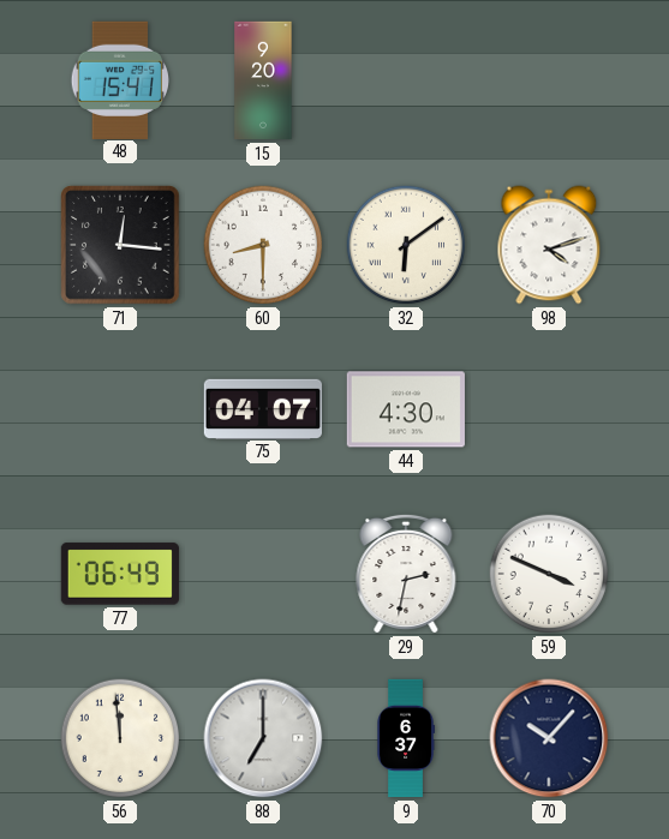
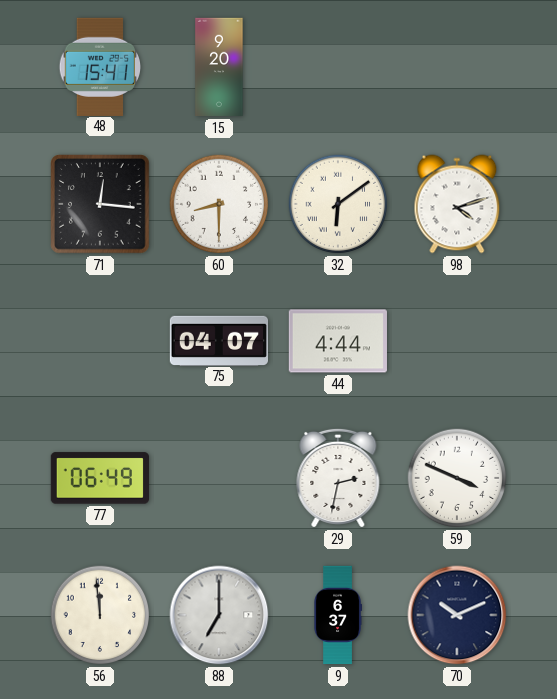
44: 4:30 -> 4:44 (338, 341)
70: 10:07 -> 10:11 (457, 615)
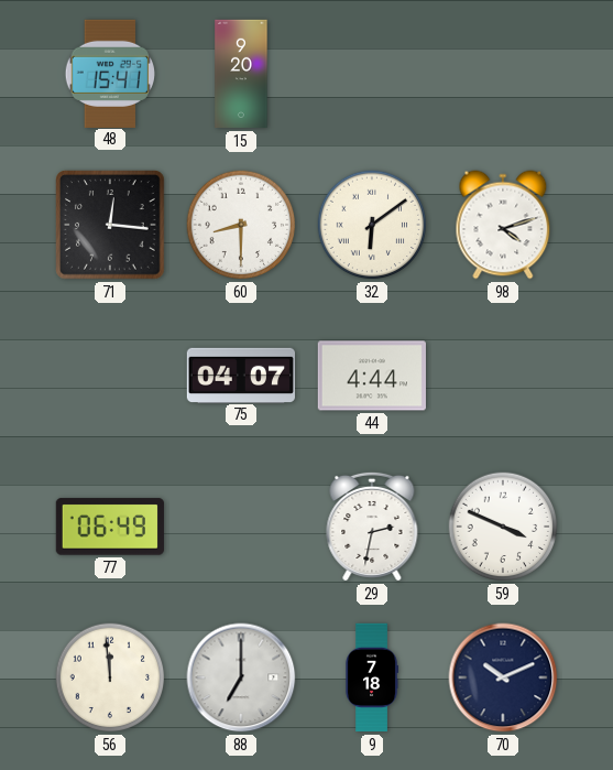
9: 6:37 -> 7:18 (371, 677)
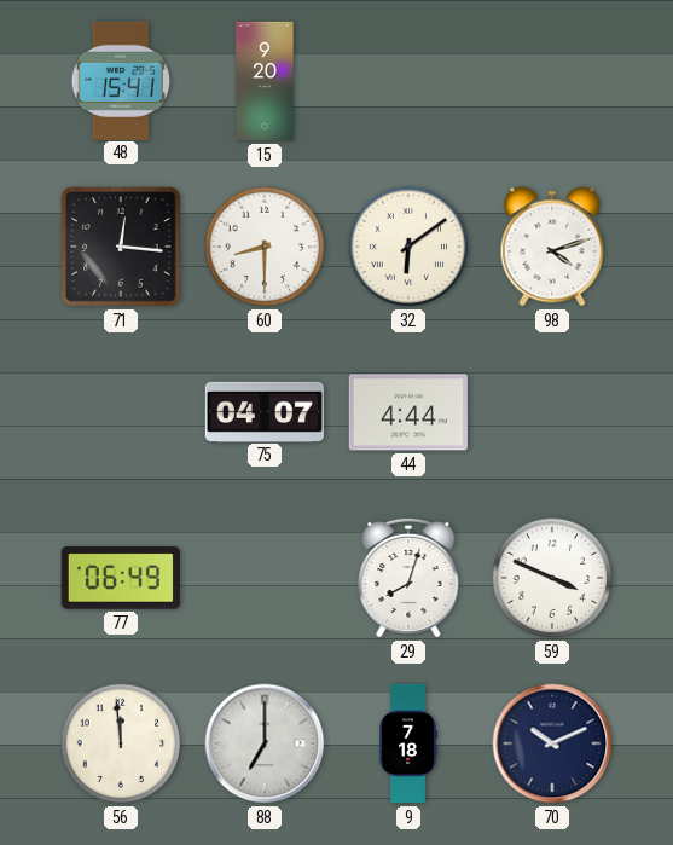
29: 2:32 -> 8:03 (408, 578)
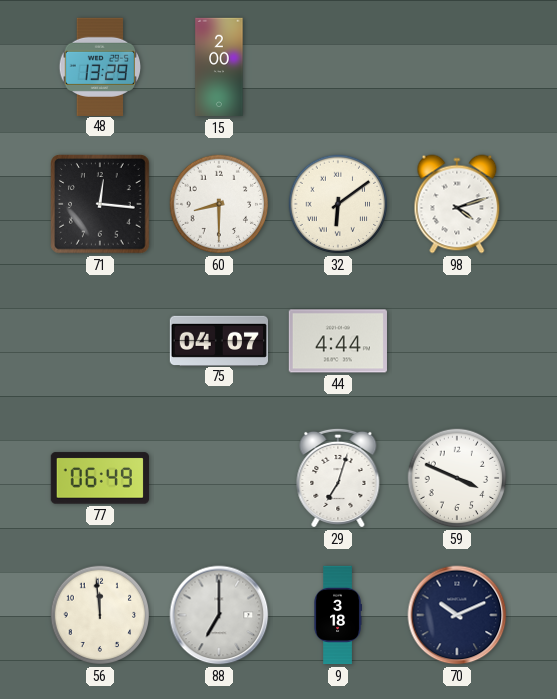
48: 15:41 -> 13:29 (99, 66)
15: 9:20 -> 2:00 (219, 67)
29: 8:03 -> 7:03 (338, 478)
9: 7:18 -> 3:18 (337, 615)
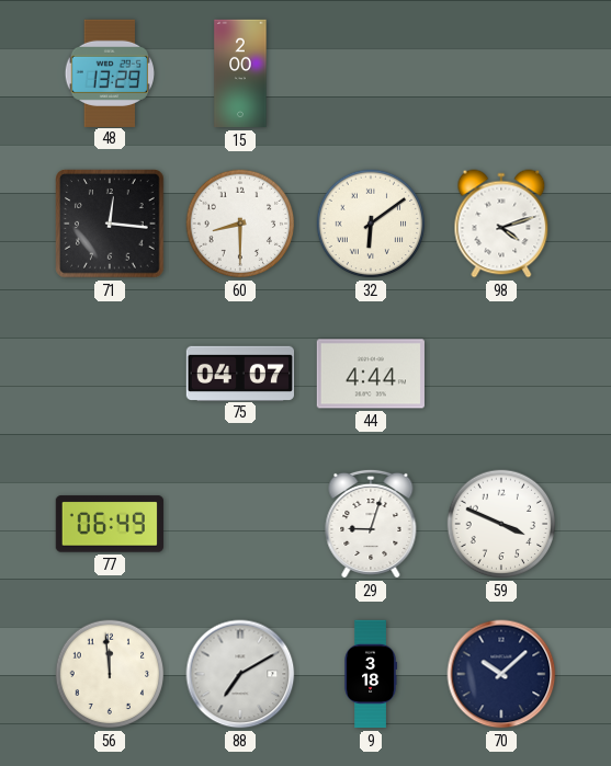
29: 7:03 -> 9:03 (371, 524)
88: 7:00 -> 7:10 (240, 674)
70: 10:11 -> 10:08 (501, 674)
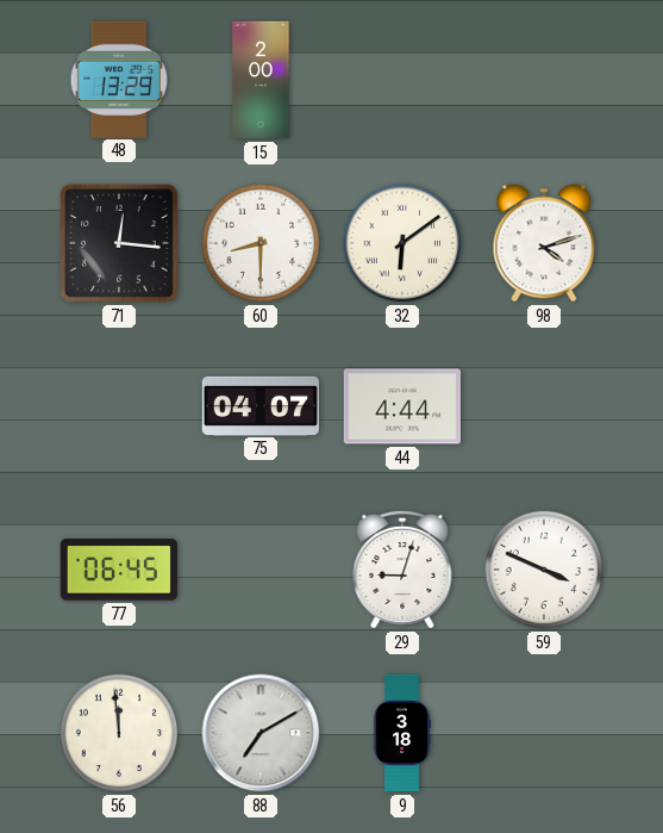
77: 06:49 -> 06:45 (119, 570)
70: 10:08 -> none (501, 674)
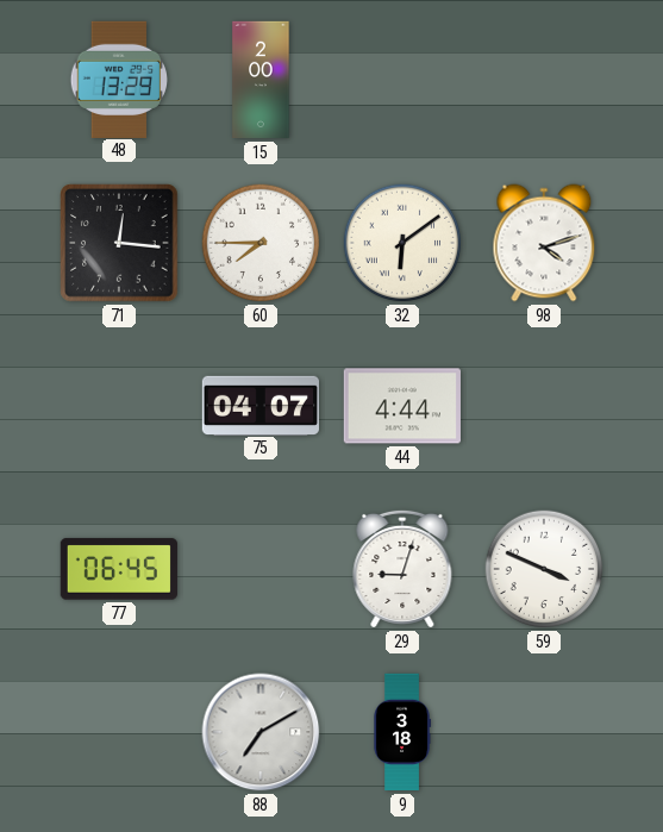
60: 8:30 -> 7:45 (261, 243)
56: 11:59 -> none (119, 733)
